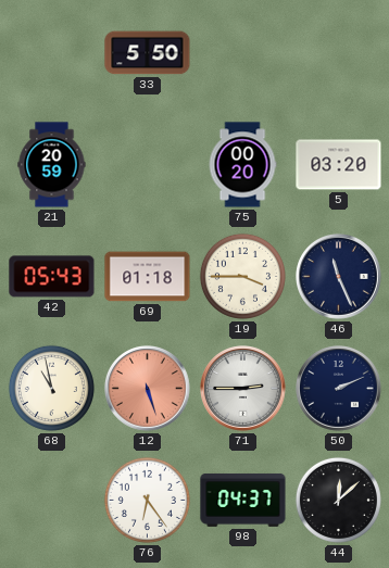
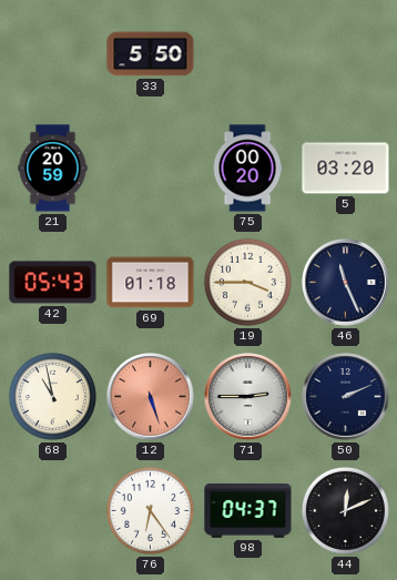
44: 12:08 -> 12:11 (345, 510)
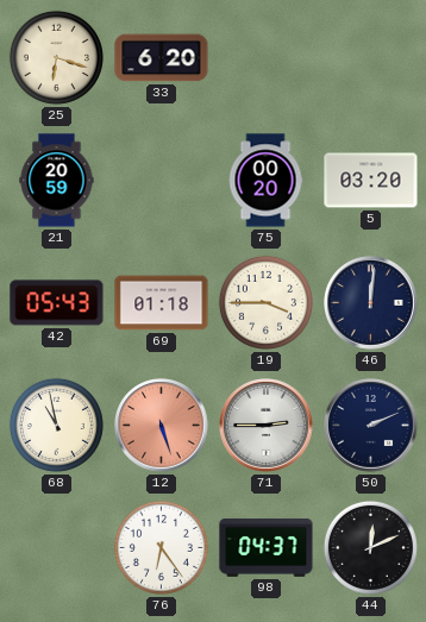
25: none -> 6:18 (56, 57)
33: 5:50 -> 6:20 (162, 58)
46: 11:26 -> 12:01 (371, 303)
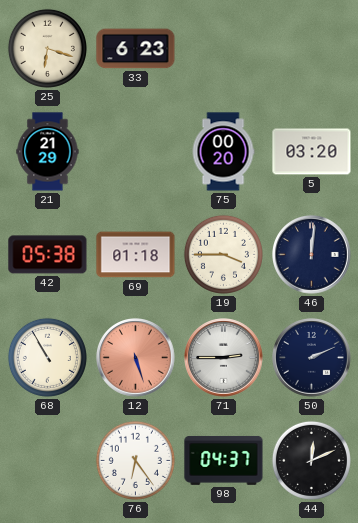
33: 6:20 -> 6:23 (136, 49)
21: 20:59 -> 21:29 (48, 152)
42: 05:43 -> 05:38 (48, 255)
68: 10:58 -> 10:55 (47, 357)
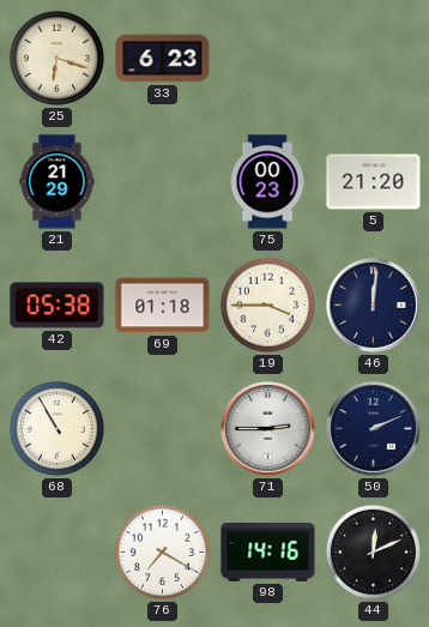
75: 00:20 -> 00:23 (267, 182)
5: 03:20 -> 21:20 (374, 182)
12: 5:27 -> none (136, 358)
76: 6:24 -> 7:20 (162, 551)
98: 04:37 -> 14:16 (268, 553)
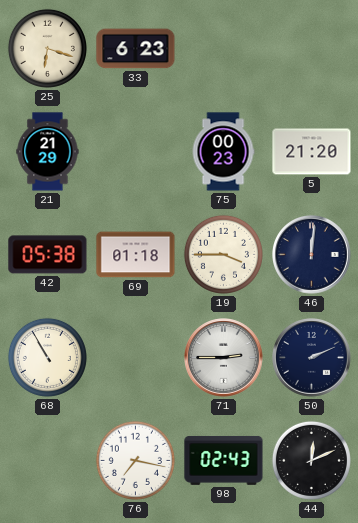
76: 7:20 -> 7:17 (135, 460)
98: 14:16 -> 02:43 (224, 461)
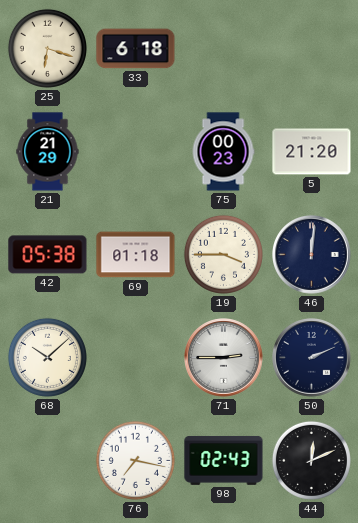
33: 6:23 -> 6:18 (136, 49)
68: 10:55 -> 10:08 (47, 357)
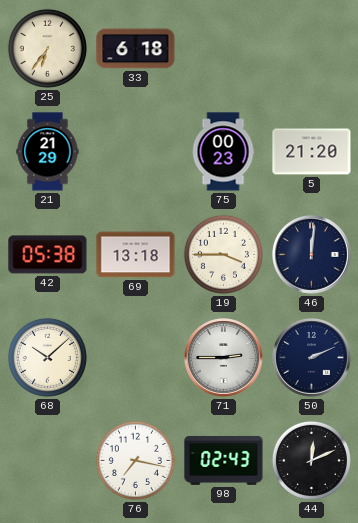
25: 6:18 -> 6:36 (47, 48)
69: 01:18 -> 13:18 (136, 255)
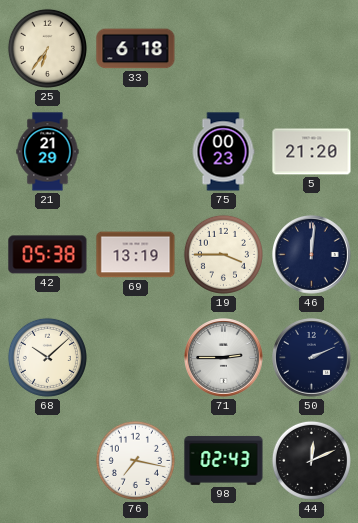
69: 13:18 -> 13:19 (136, 255)
